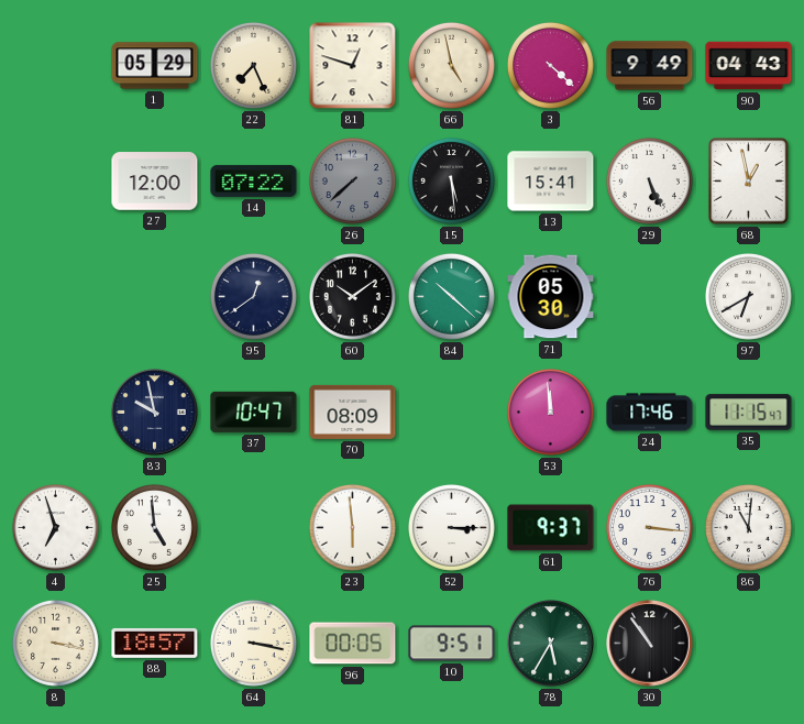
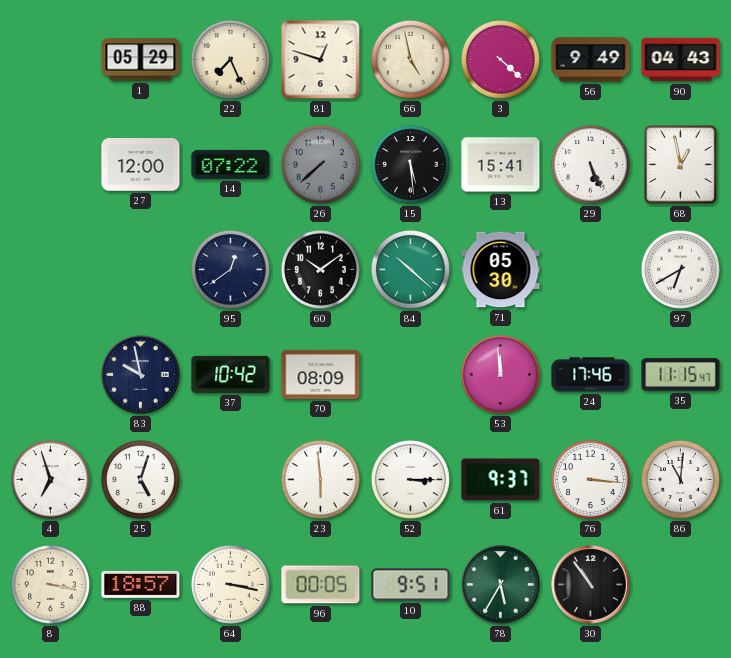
37: 10:47 -> 10:42 (231, 374)
25: 4:59 -> 5:03 (140, 479)
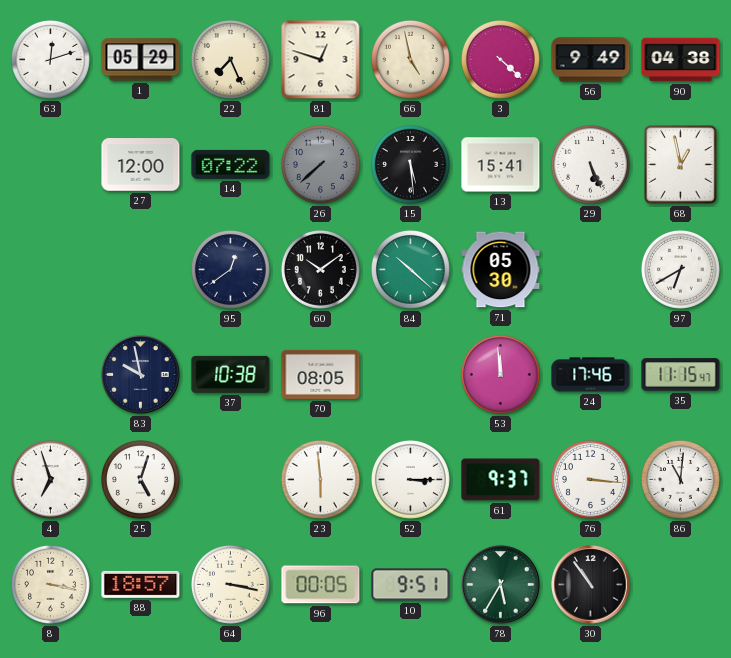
63: none -> 12:12 (50, 59)
90: 04:43 -> 04:38 (681, 60)
37: 10:42 -> 10:38 (231, 374)
70: 08:09 -> 08:05 (321, 374)
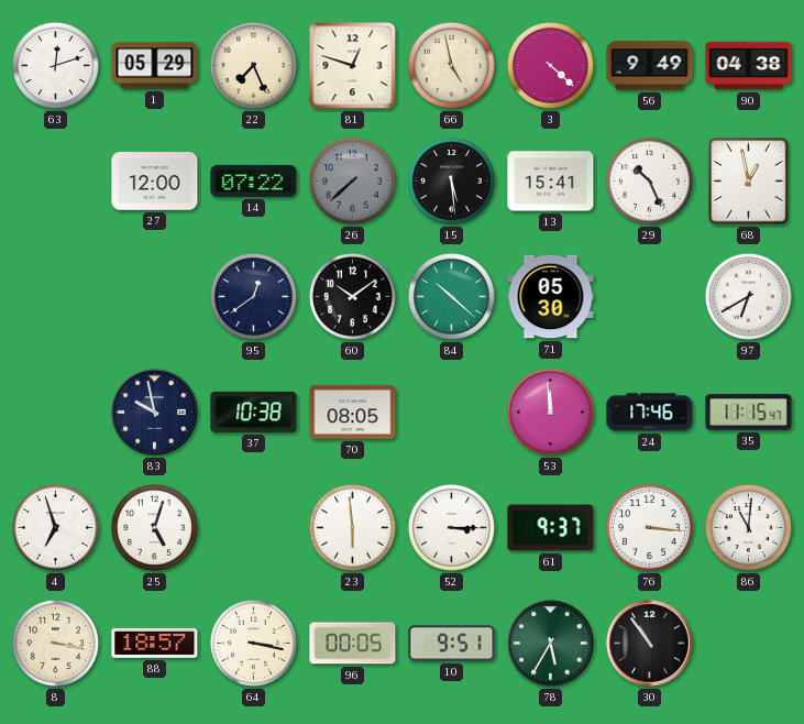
29: 5:26 -> 10:26 (649, 180)
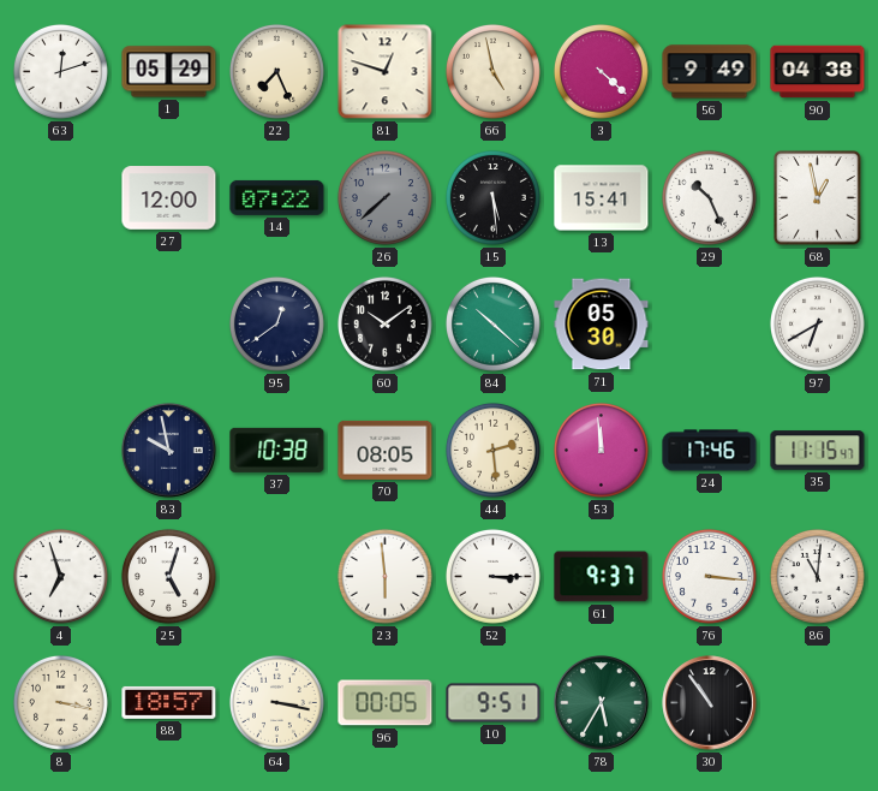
44: none -> 2:29 (492, 450)
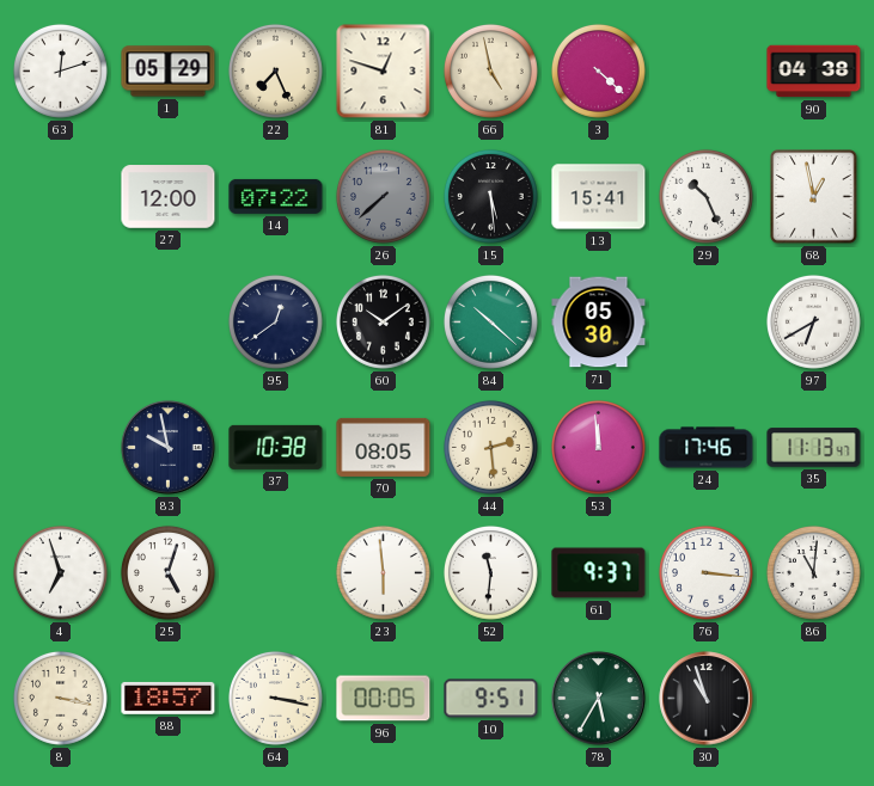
56: 9:49 -> none (710, 72)
35: 11:15 -> 11:13 (814, 448)
52: 3:15 -> 11:31 (490, 572)
30: 10:54 -> 10:57 (707, 699)
